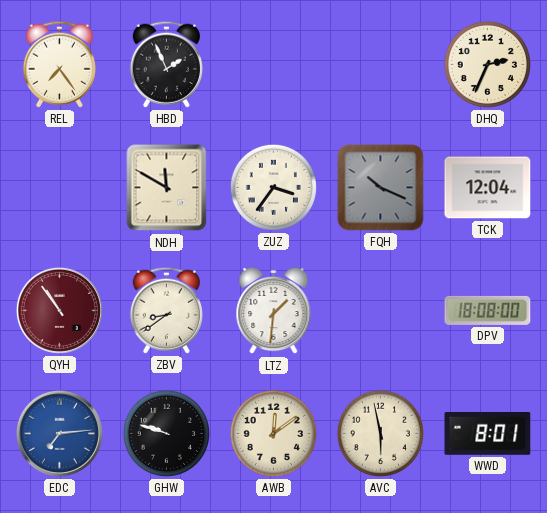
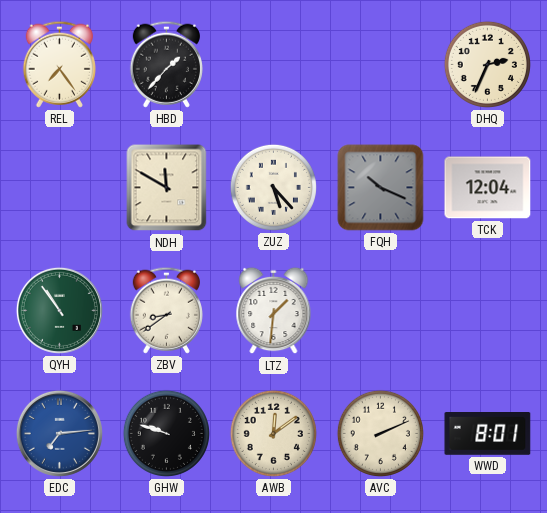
HBD: 1:56 -> 1:37 (166, 64)
ZUZ: 3:36 -> 5:23 (273, 187)
QYH dial: burgundy -> green (59, 310)
DPV: 18:08 -> none (488, 310)
AVC: 5:58 -> 2:11 (380, 433)
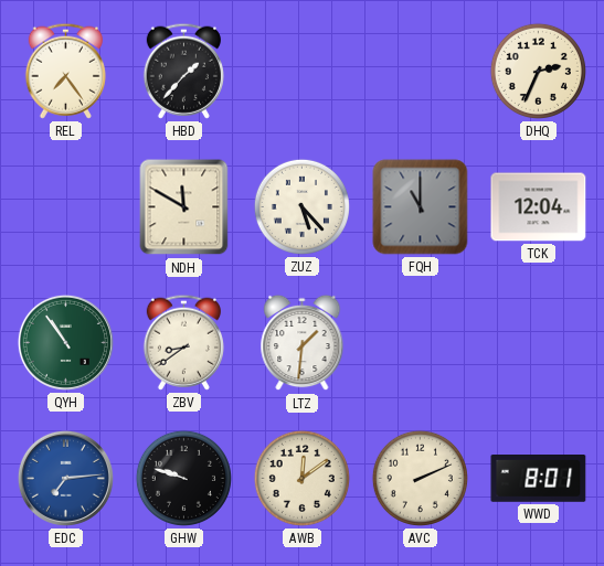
FQH: 10:19 -> 11:00 (421, 207)
